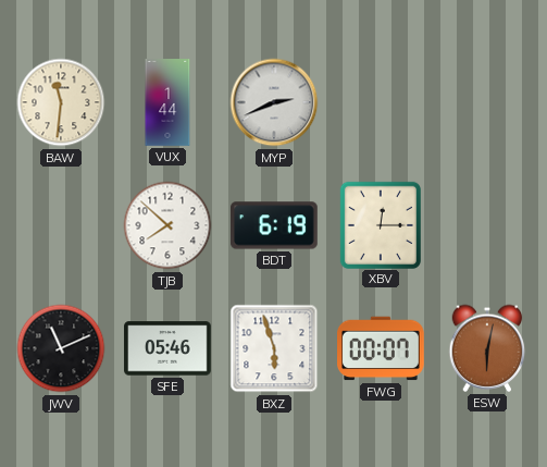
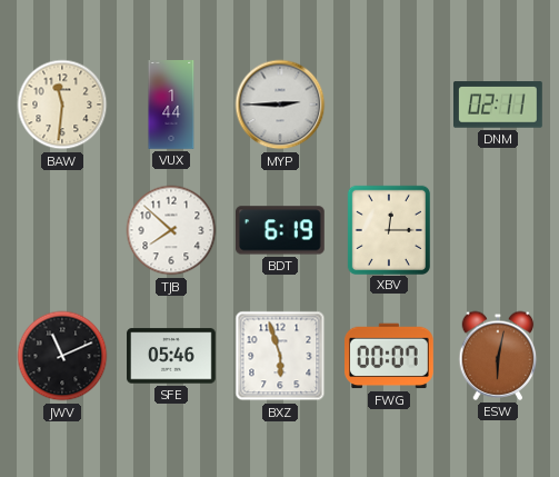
MYP: 2:41 -> 2:45 (280, 105)
DNM: none -> 02:11 (499, 105)
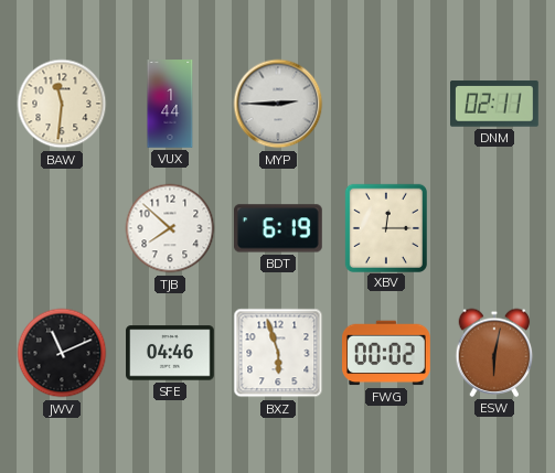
SFE: 05:46 -> 04:46 (170, 353)
FWG: 00:07 -> 00:02 (387, 353)
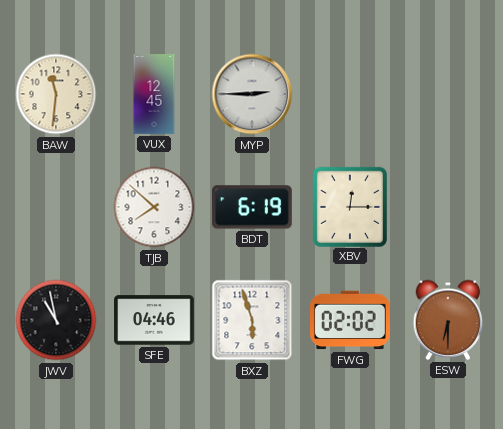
VUX: 1:44 -> 12:45 (154, 94)
DNM: 02:11 -> none (495, 104)
JWV: 11:11 -> 10:58 (56, 320)
FWG: 00:02 -> 02:02 (351, 320)
ESW: 6:02 -> 6:30 (448, 320)
